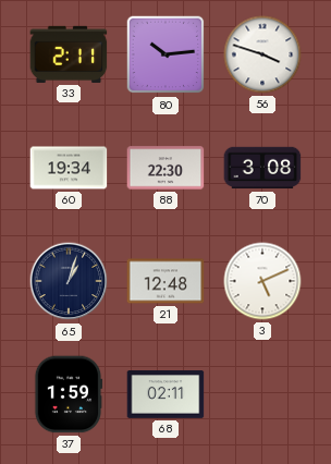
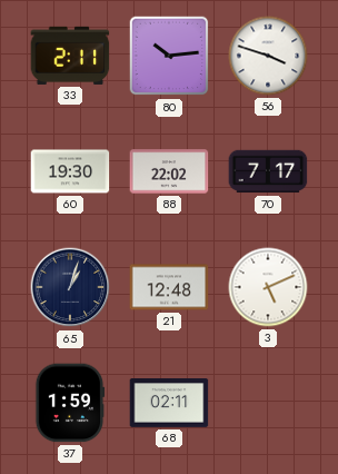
60: 19:34 -> 19:30 (70, 171)
88: 22:30 -> 22:02 (169, 171)
70: 3:08 -> 7:17 (268, 171)
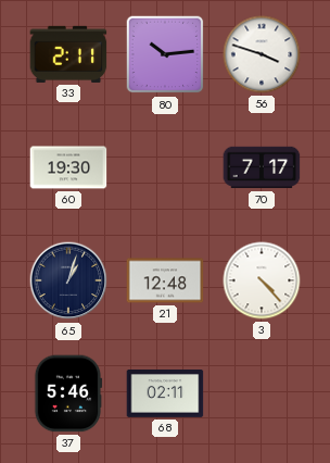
88: 22:02 -> none (169, 171)
3: 5:11 -> 4:23 (262, 280)
37: 1:59 -> 5:46 (68, 393)
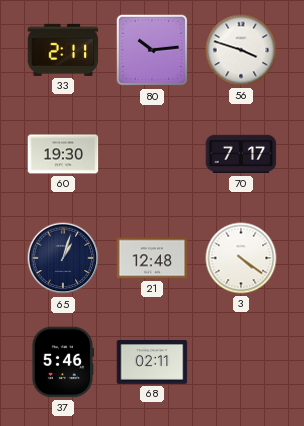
3: 4:23 -> 4:21 (241, 258)
